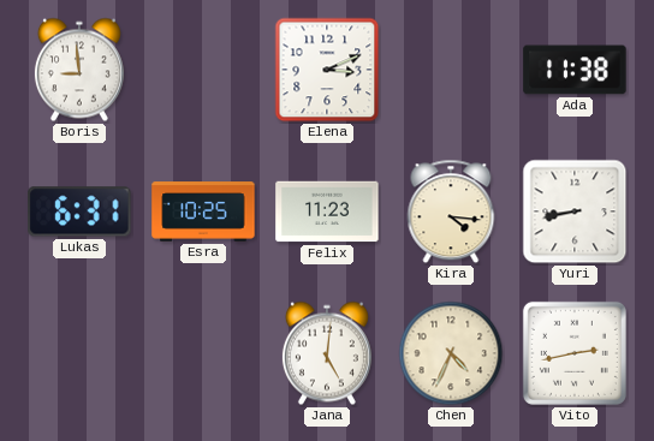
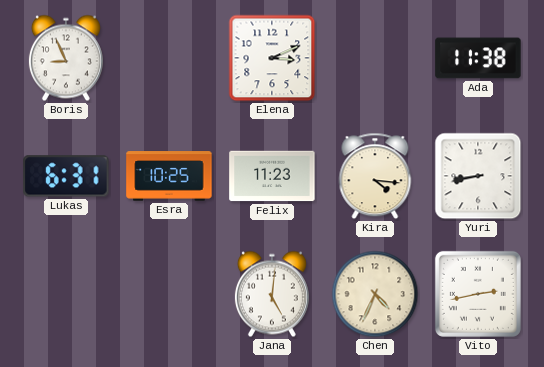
Boris: 8:59 -> 8:56 (66, 58)
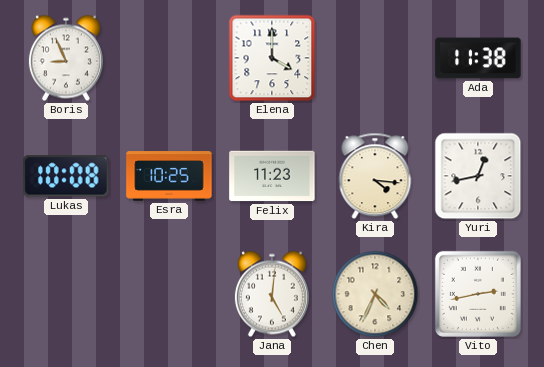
Elena: 3:11 -> 4:00 (272, 58)
Lukas: 6:31 -> 10:08 (66, 176)
Yuri: 8:43 -> 12:43 (478, 176)
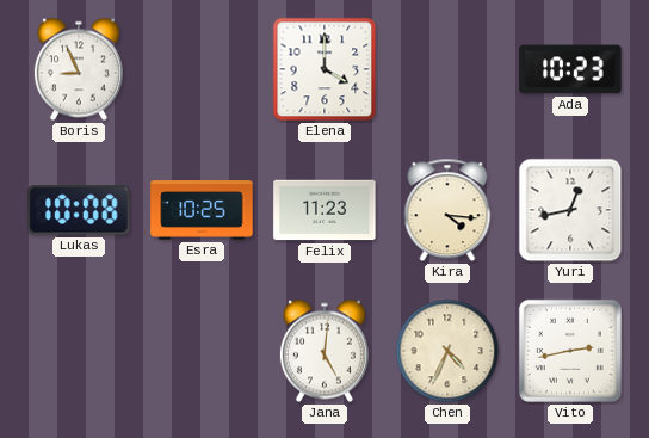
Ada: 11:38 -> 10:23 (570, 69)
